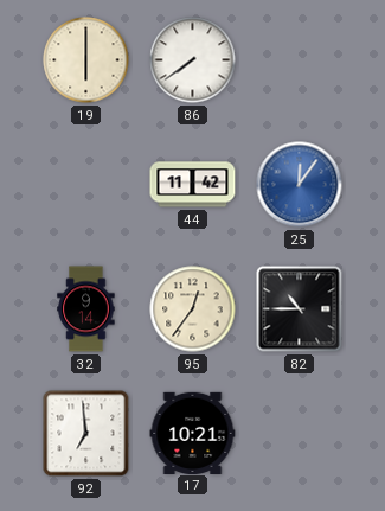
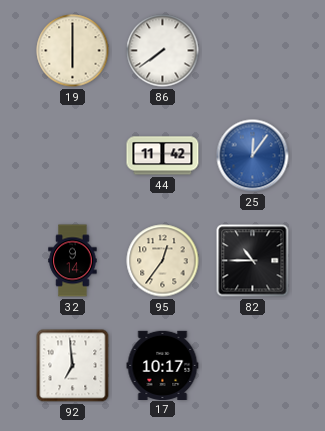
17: 10:21 -> 10:17 (163, 365)
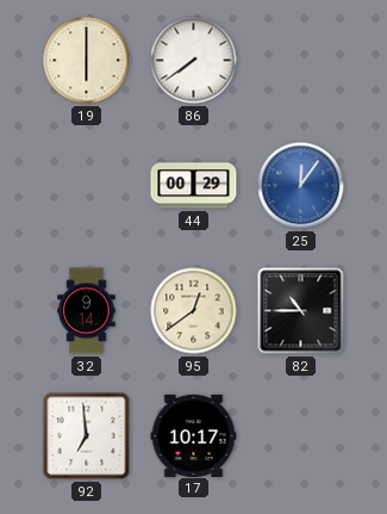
44: 11:42 -> 00:29 (194, 186)
95: 12:36 -> 12:39 (194, 311)
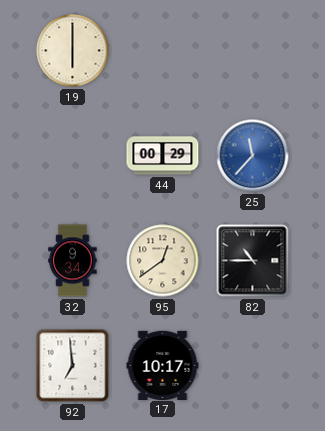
86: 7:39 -> none (194, 61)
25: 12:06 -> 11:37 (253, 156)
32: 9:14 -> 9:34 (73, 261)
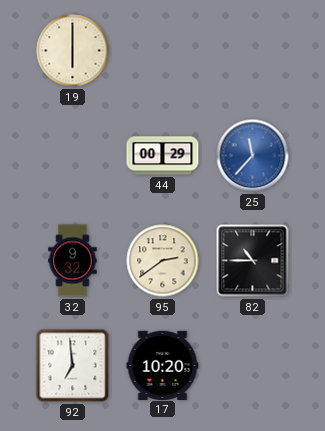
32: 9:34 -> 9:32 (73, 261)
95: 12:39 -> 2:39 (163, 261)
17: 10:17 -> 10:20 (163, 365)
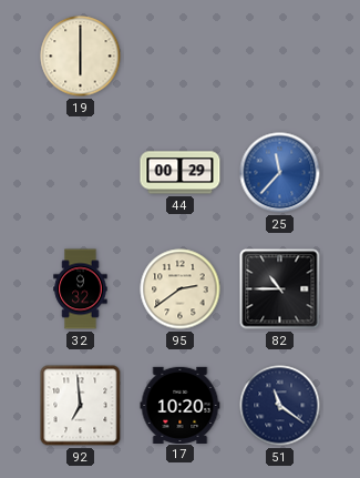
51: none -> 11:21 (280, 406)
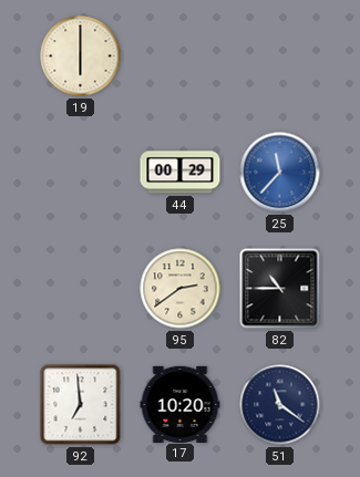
32: 9:32 -> none (81, 289)
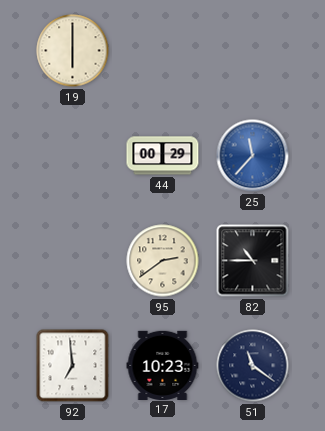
17: 10:20 -> 10:23 (163, 365)
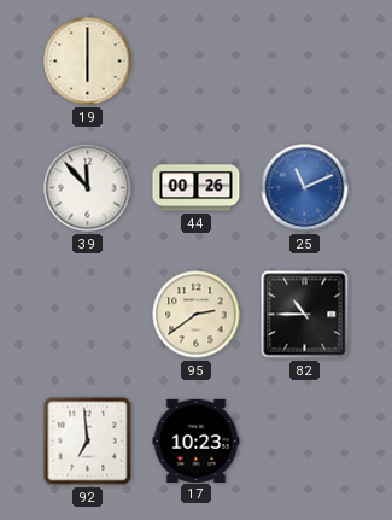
39: none -> 11:53 (88, 188)
44: 00:29 -> 00:26 (197, 188)
25: 11:37 -> 11:11 (305, 188)
51: 11:21 -> none (253, 366)
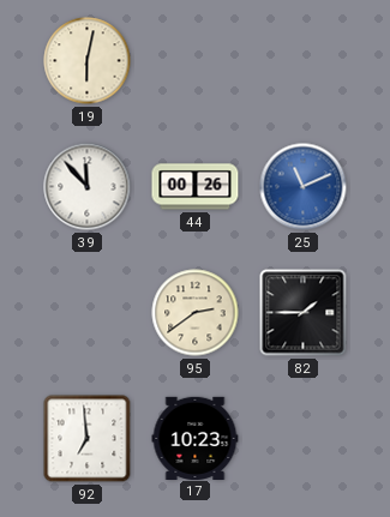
19: 6:00 -> 6:02 (88, 61)
82: 10:45 -> 1:45 (304, 313)
